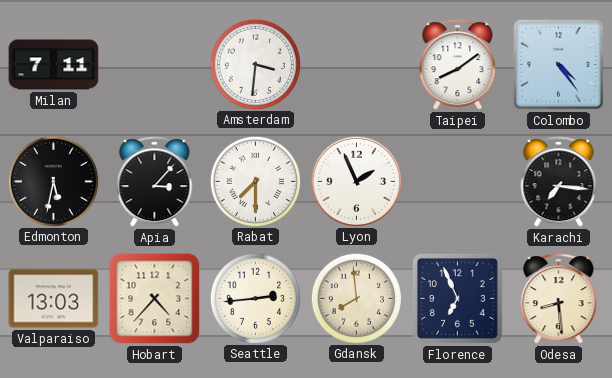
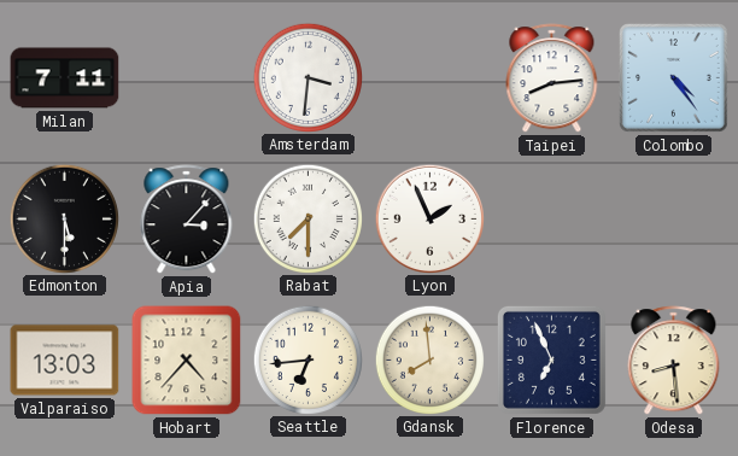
Taipei: 8:09 -> 8:14 (552, 78)
Edmonton: 5:32 -> 5:30 (64, 218)
Karachi: 7:16 -> none (559, 182)
Seattle: 2:44 -> 6:44 (307, 359)
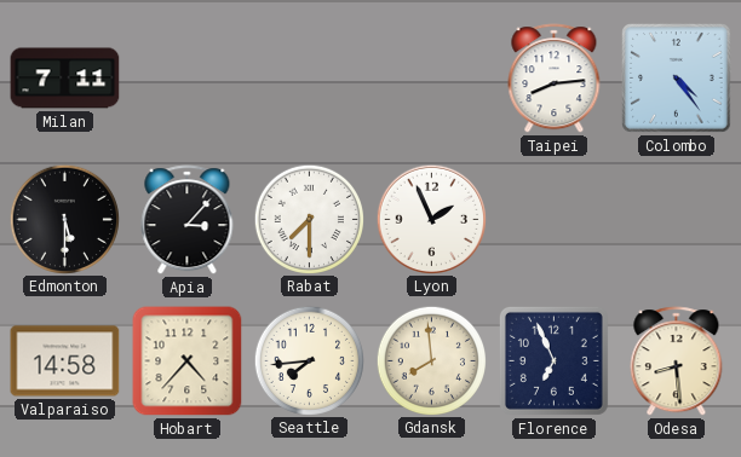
Amsterdam: 3:31 -> none (307, 77)
Valparaiso: 13:03 -> 14:58 (65, 361)
Seattle: 6:44 -> 7:44 (309, 360)
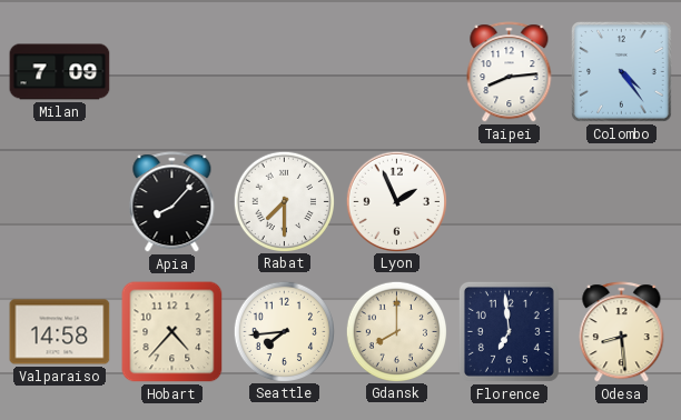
Milan: 7:11 -> 7:09 (60, 72)
Edmonton: 5:30 -> none (64, 219)
Apia: 3:07 -> 8:07 (172, 202)
Gdansk: 7:59 -> 8:00 (396, 331)
Florence: 6:56 -> 6:59 (509, 331)
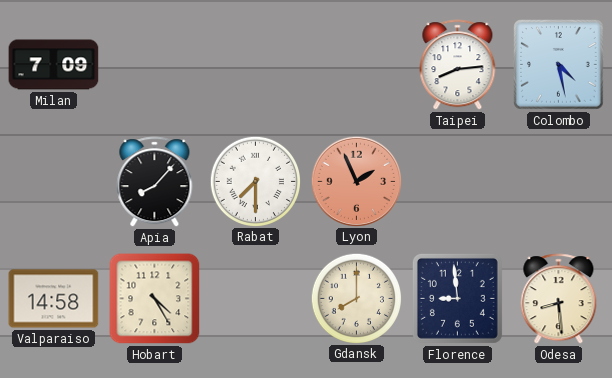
Colombo: 4:24 -> 4:28 (559, 65)
Lyon dial: white -> salmon (356, 181)
Hobart: 4:37 -> 4:25 (155, 299)
Seattle: 7:44 -> none (284, 331)
Florence: 6:59 -> 8:59 (457, 298)
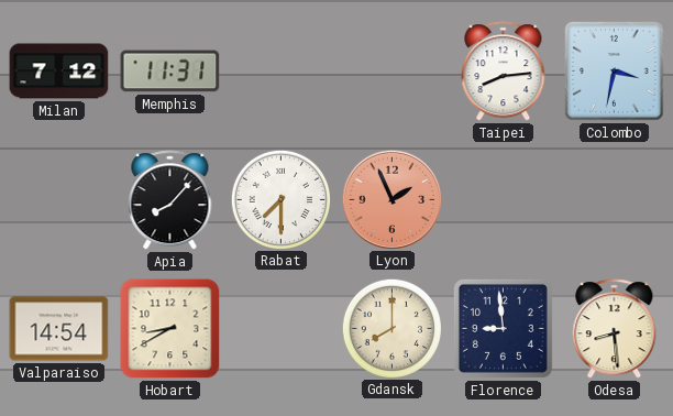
Milan: 7:09 -> 7:12 (59, 72)
Memphis: none -> 11:31 (170, 72)
Colombo: 4:28 -> 3:32 (615, 72)
Valparaiso: 14:58 -> 14:54 (59, 329)
Hobart: 4:25 -> 8:40 (170, 329)
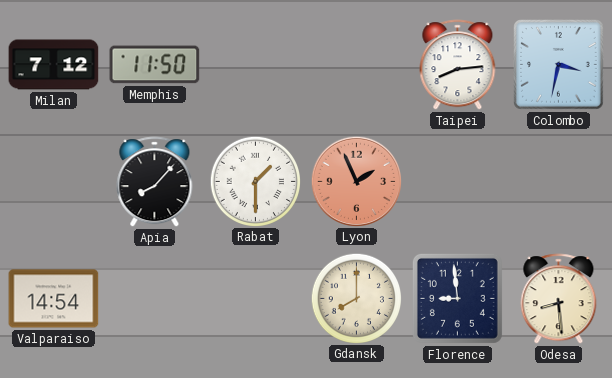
Memphis: 11:31 -> 11:50 (155, 65)
Rabat: 7:30 -> 1:30 (255, 181)
Hobart: 8:40 -> none (170, 329)
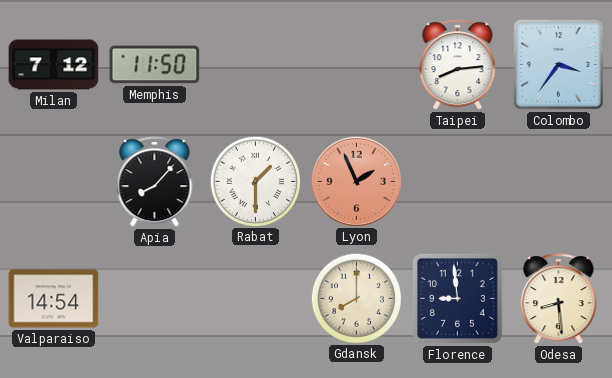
Colombo: 3:32 -> 3:36 (559, 65)
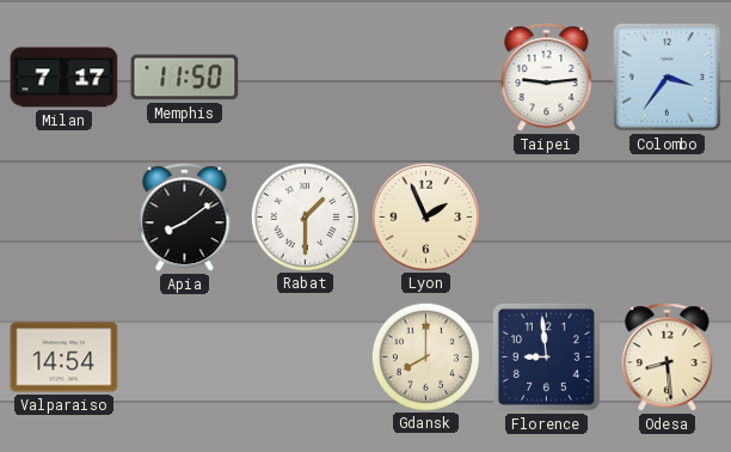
Milan: 7:12 -> 7:17 (64, 78)
Taipei: 8:14 -> 9:14 (547, 78)
Apia: 8:07 -> 8:09 (185, 218)
Lyon dial: salmon -> cream (425, 216)
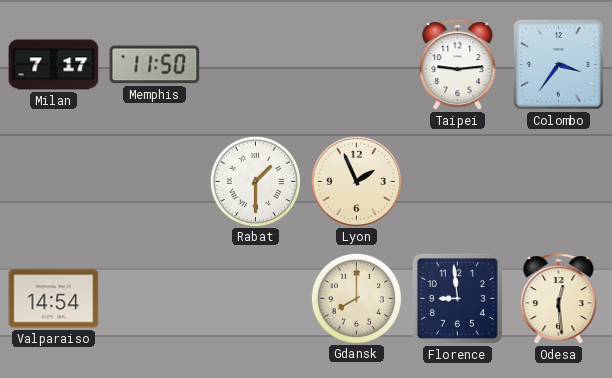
Apia: 8:09 -> none (185, 218)
Odesa: 8:29 -> 12:29 (559, 299)
